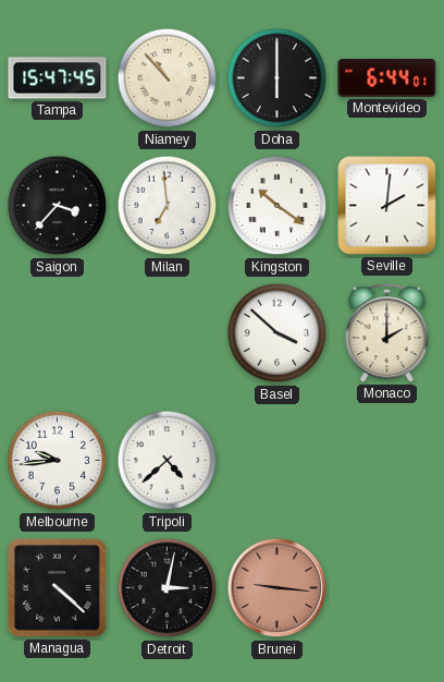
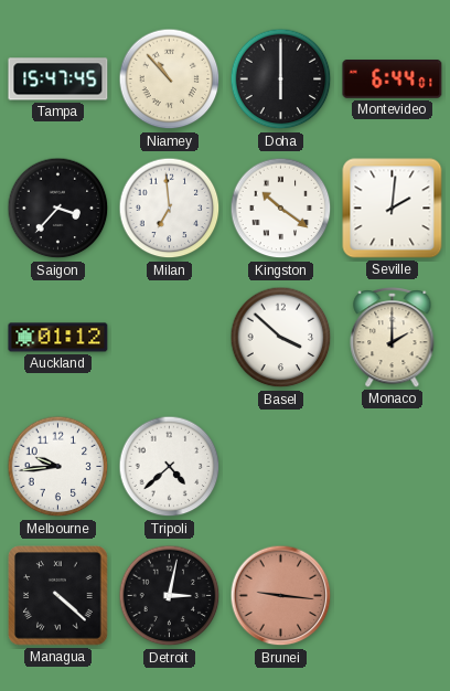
Auckland: none -> 01:12 (58, 338)
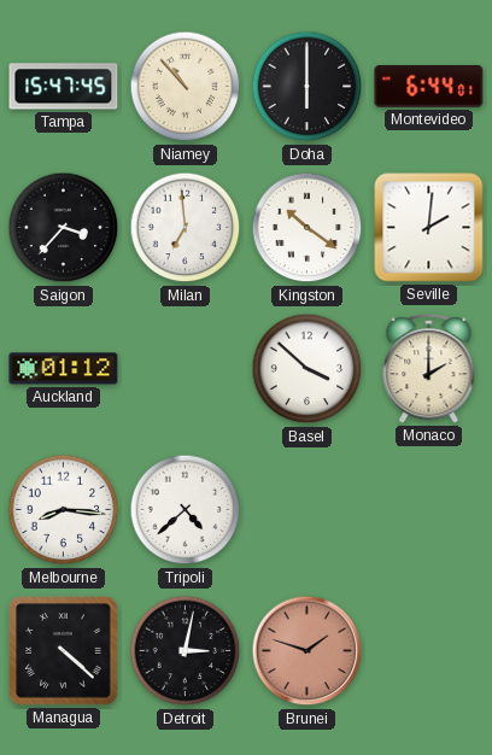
Melbourne: 9:44 -> 8:16 (64, 510)
Brunei: 9:16 -> 1:48 (307, 651)
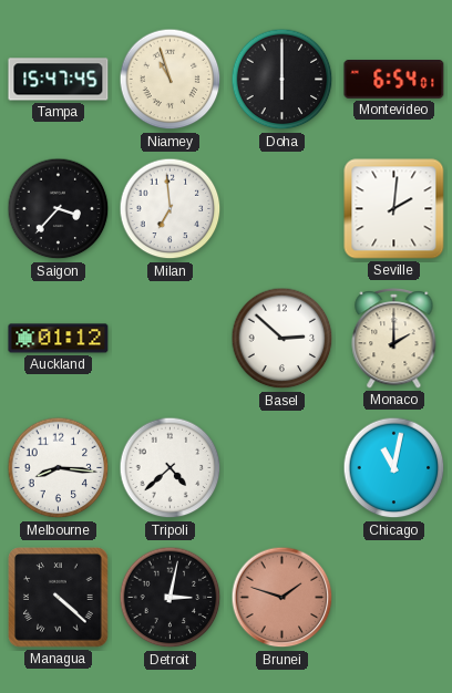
Niamey: 10:53 -> 10:57 (171, 80)
Montevideo: 6:44 -> 6:54 (394, 80)
Kingston: 10:21 -> none (307, 228)
Basel: 3:52 -> 2:52 (282, 339)
Chicago: none -> 11:02 (394, 468)
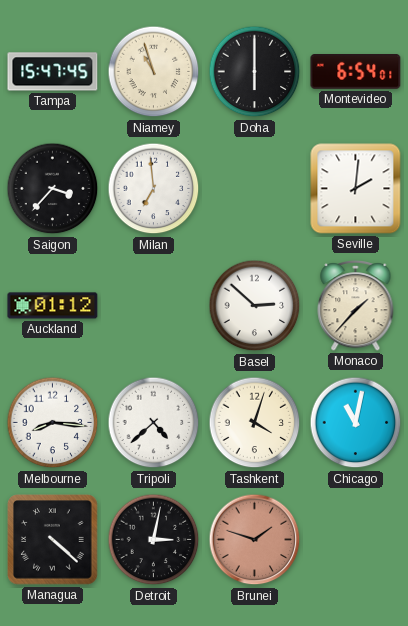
Monaco: 2:00 -> 1:37 (356, 305)
Tashkent: none -> 4:03 (255, 423)
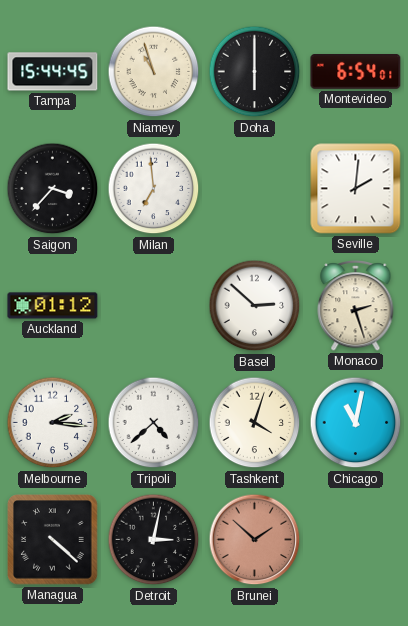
Tampa: 15:47 -> 15:44 (53, 72)
Monaco: 1:37 -> 2:27 (356, 305)
Melbourne: 8:16 -> 2:16 (53, 423)
Brunei: 1:48 -> 1:52 (255, 540)
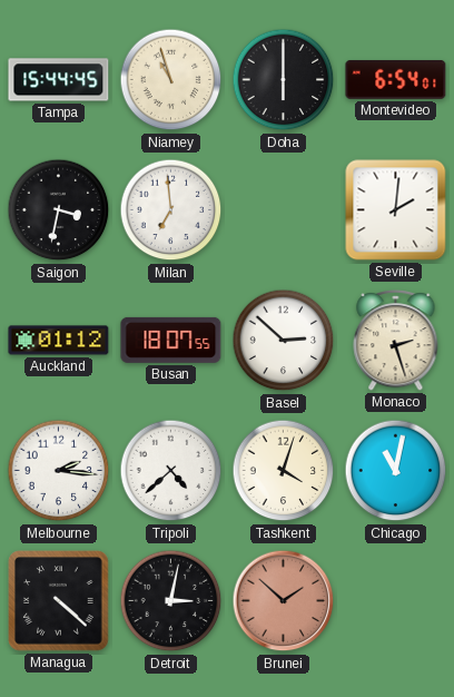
Saigon: 3:37 -> 3:32 (59, 210)
Busan: none -> 18:07 (171, 340)
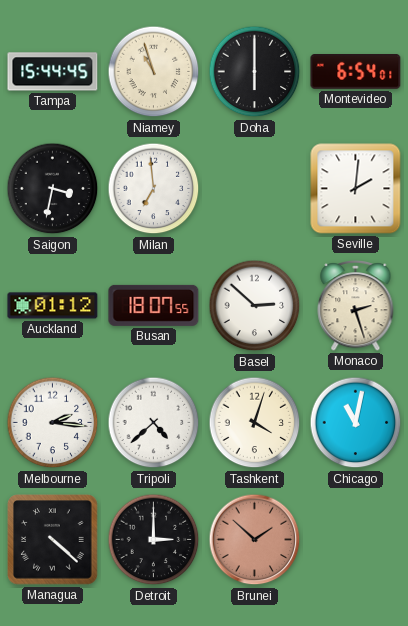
Detroit: 3:02 -> 3:00 (154, 540)
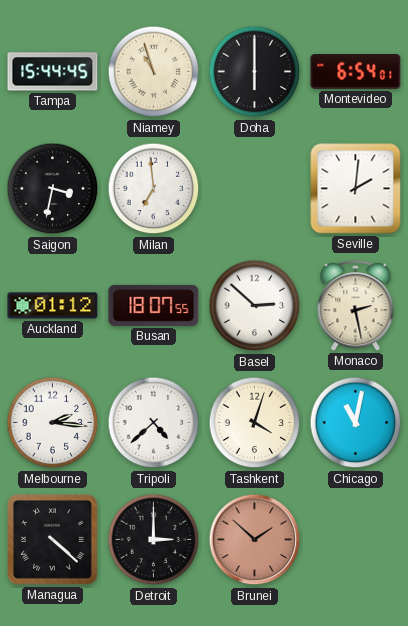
Monaco: 2:27 -> 2:28 (356, 305)
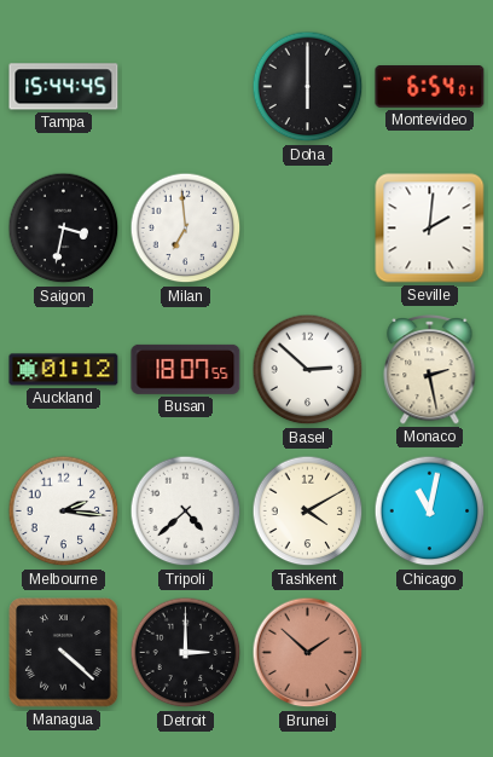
Niamey: 10:57 -> none (154, 72)
Tashkent: 4:03 -> 4:10 (308, 512)
